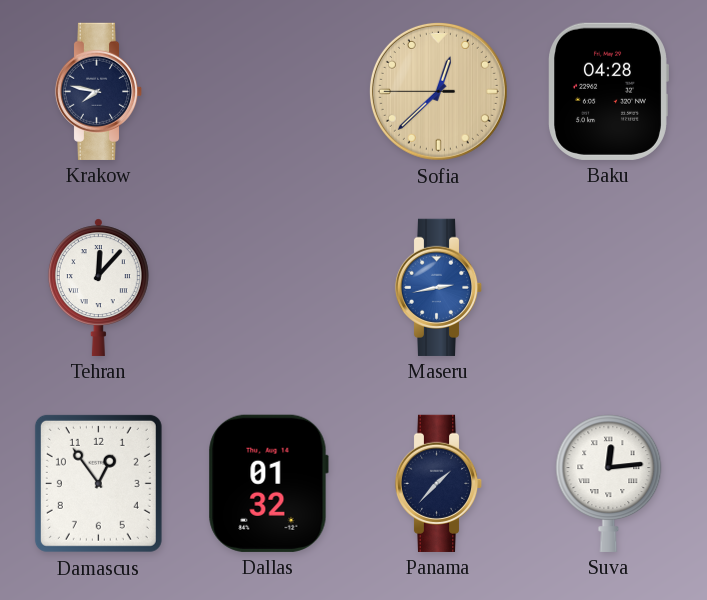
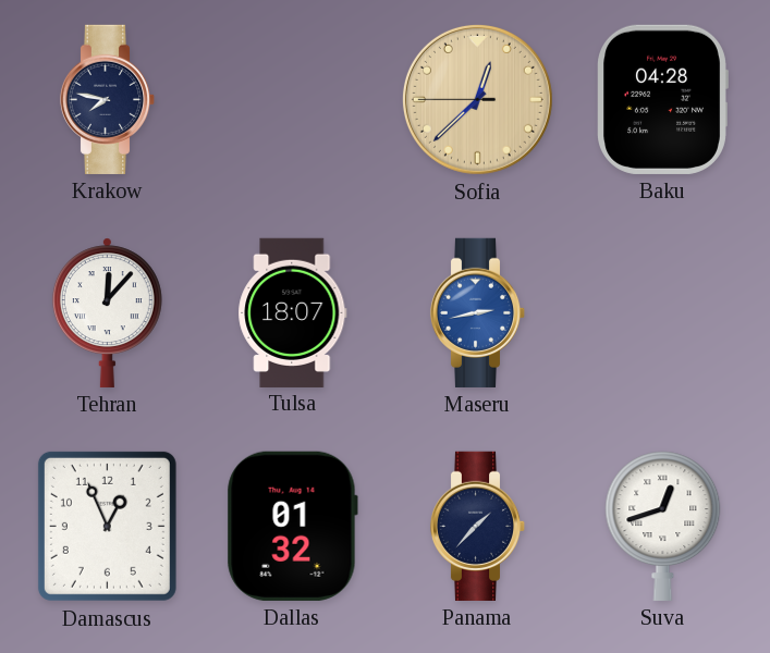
Tulsa: none -> 18:07 (293, 312)
Damascus: 12:54 -> 12:56 (107, 526)
Suva: 12:14 -> 12:42 (663, 526)
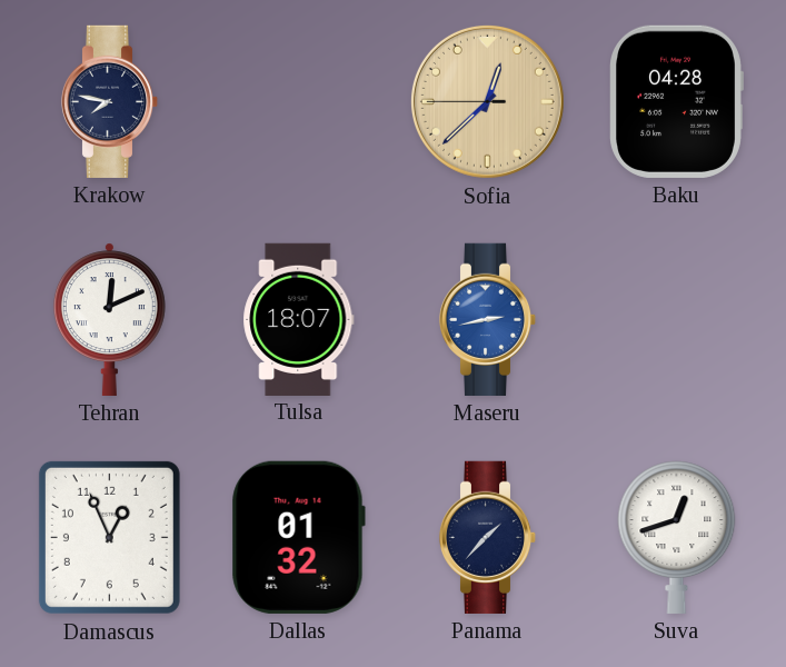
Tehran: 12:07 -> 12:11 (109, 319)
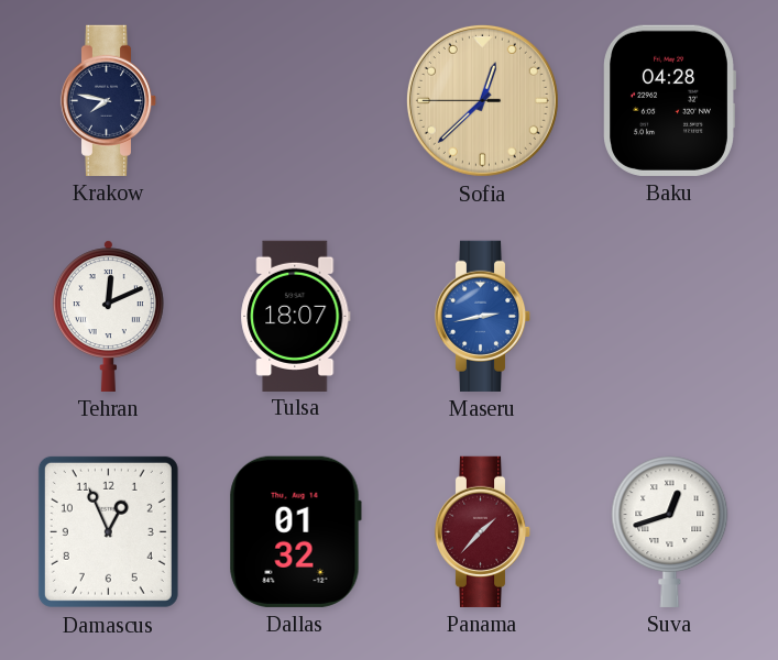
Panama dial: navy -> burgundy (483, 531)
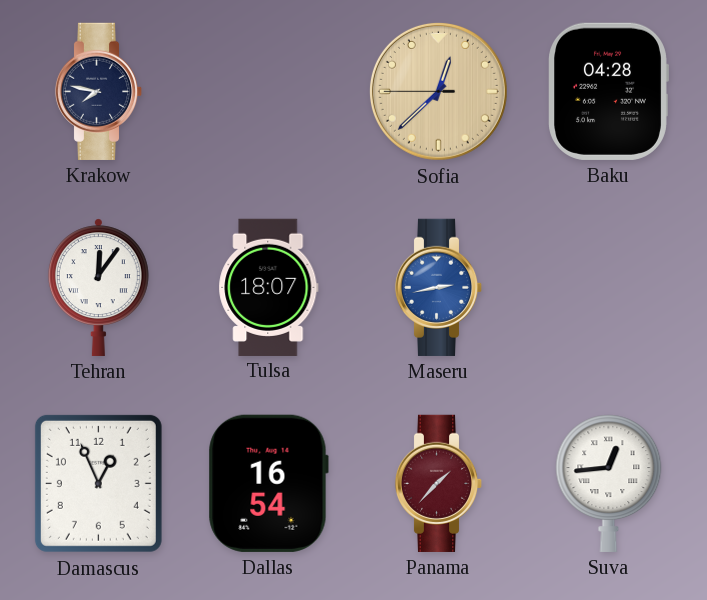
Tehran: 12:11 -> 12:06 (98, 287)
Dallas: 01:32 -> 16:54 (268, 483)
Suva: 12:42 -> 12:44 (609, 483)
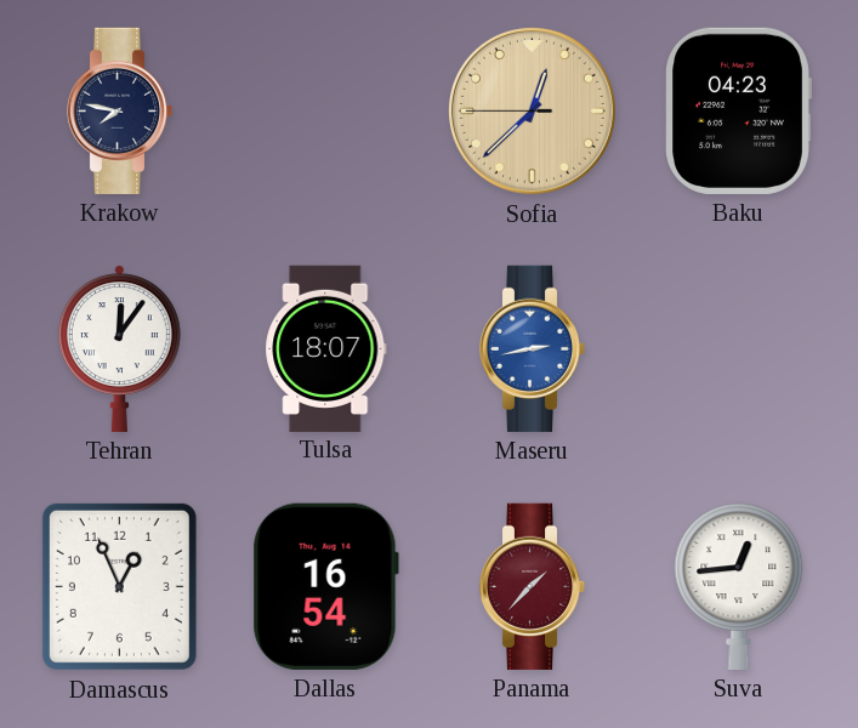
Baku: 04:28 -> 04:23 (738, 110)
